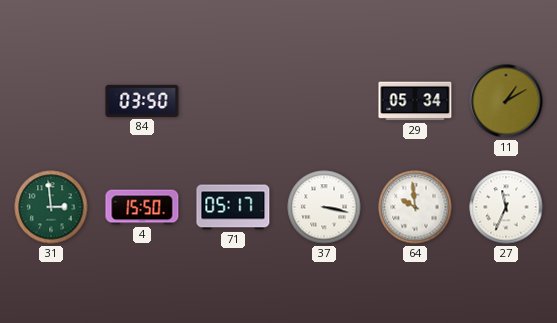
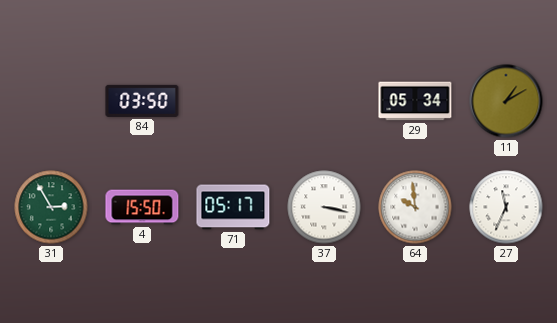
31: 2:59 -> 2:55 (51, 207)
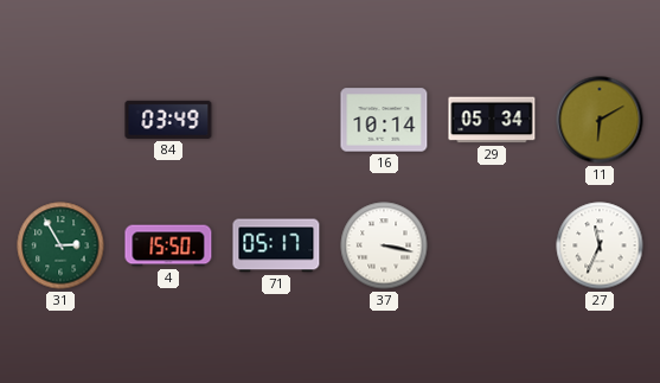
84: 03:50 -> 03:49 (168, 120)
16: none -> 10:14 (384, 120)
11: 1:10 -> 6:10 (600, 120)
64: 9:59 -> none (415, 207)
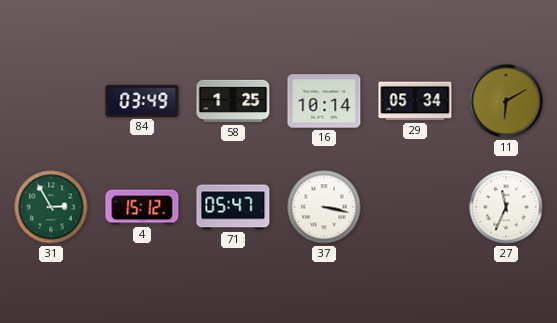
58: none -> 1:25 (233, 101)
4: 15:50 -> 15:12 (142, 207)
71: 05:17 -> 05:47 (233, 207)
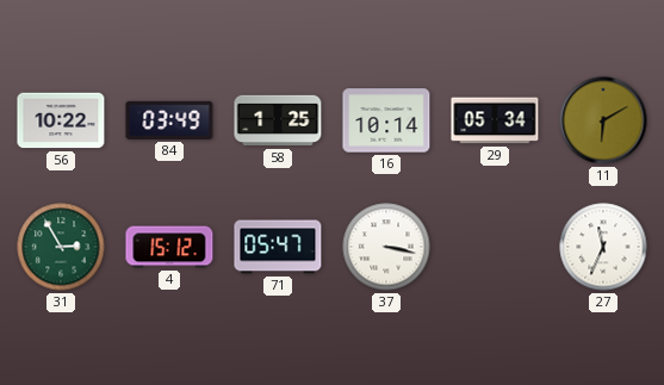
56: none -> 10:22 (61, 120)
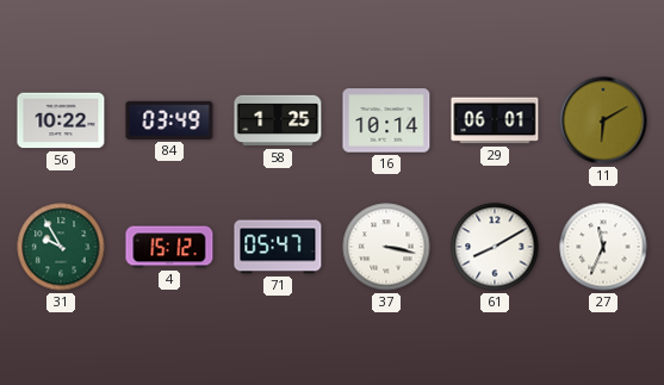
29: 05:34 -> 06:01 (495, 120)
31: 2:55 -> 9:55 (61, 247)
61: none -> 8:10 (495, 247)
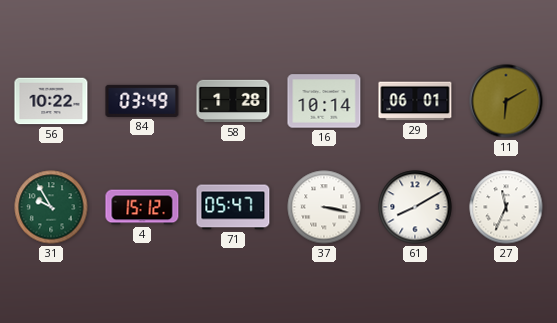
58: 1:25 -> 1:28 (233, 101)
